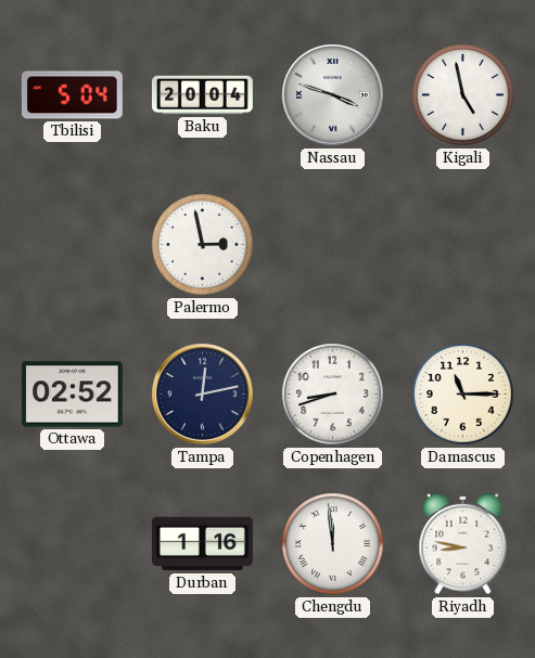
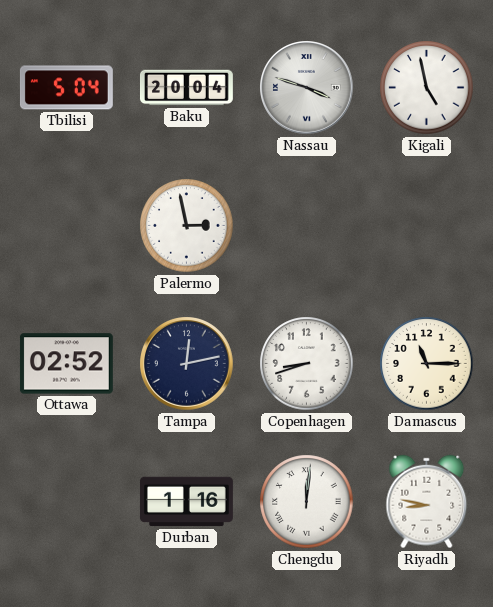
Chengdu: 11:59 -> 12:01 (307, 502)
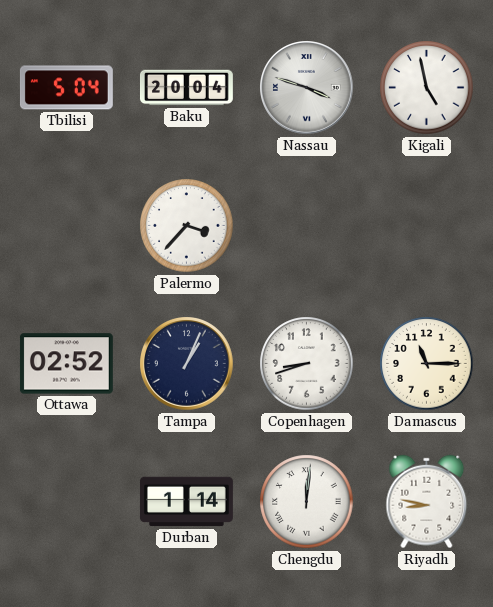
Palermo: 2:58 -> 3:37 (187, 226)
Tampa: 12:13 -> 1:04 (187, 364)
Durban: 1:16 -> 1:14 (187, 502)
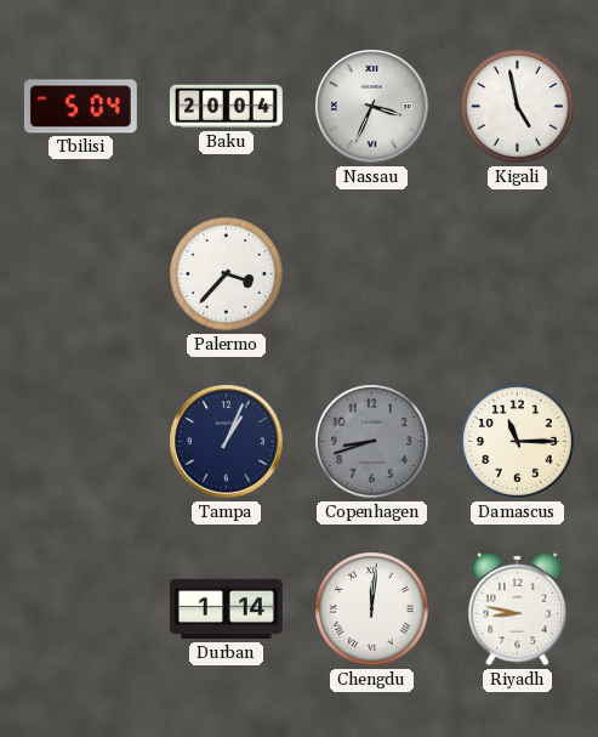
Nassau: 3:48 -> 3:34 (372, 107)
Ottawa: 02:52 -> none (66, 364)
Copenhagen dial: white -> grey (372, 442)
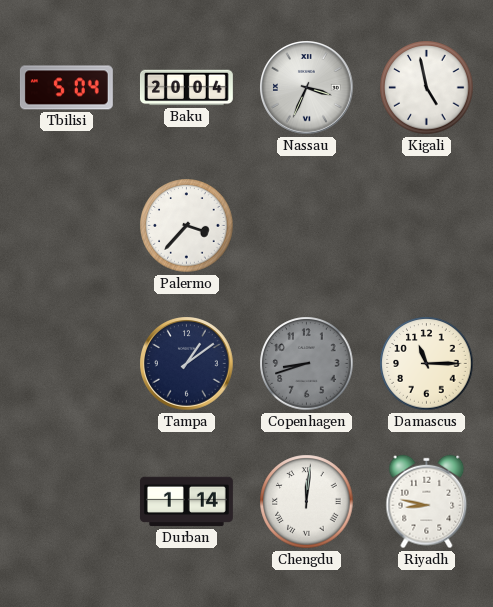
Tampa: 1:04 -> 1:09 (187, 364)
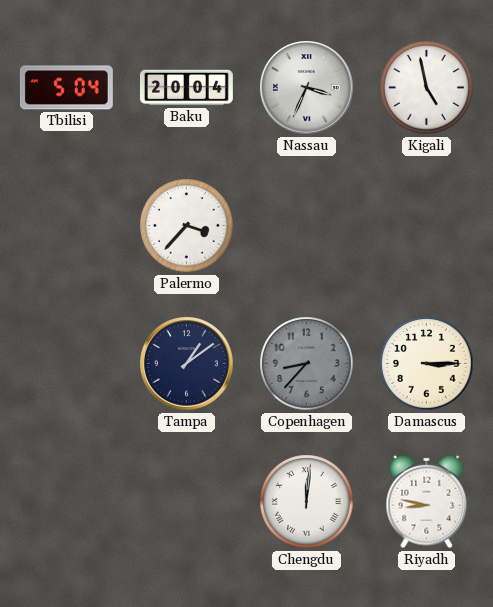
Copenhagen: 8:42 -> 8:37 (307, 364)
Damascus: 11:15 -> 3:15 (427, 364)
Durban: 1:14 -> none (187, 502)
